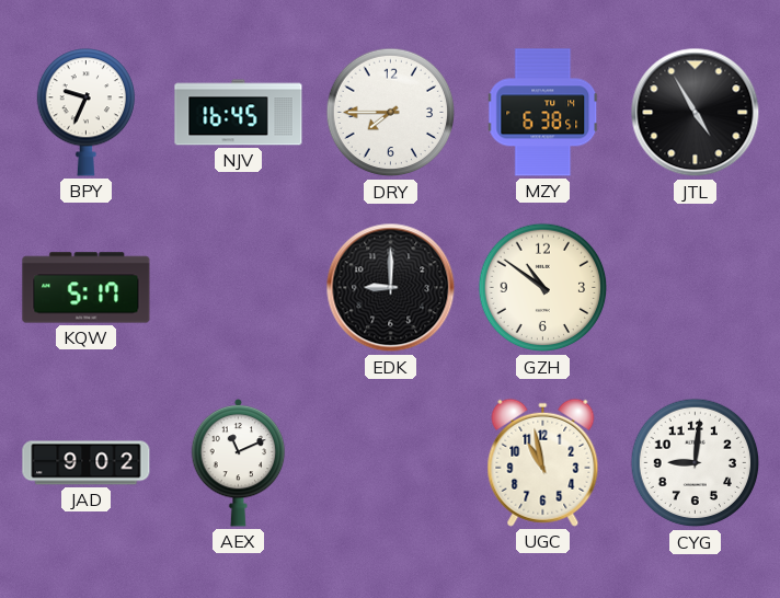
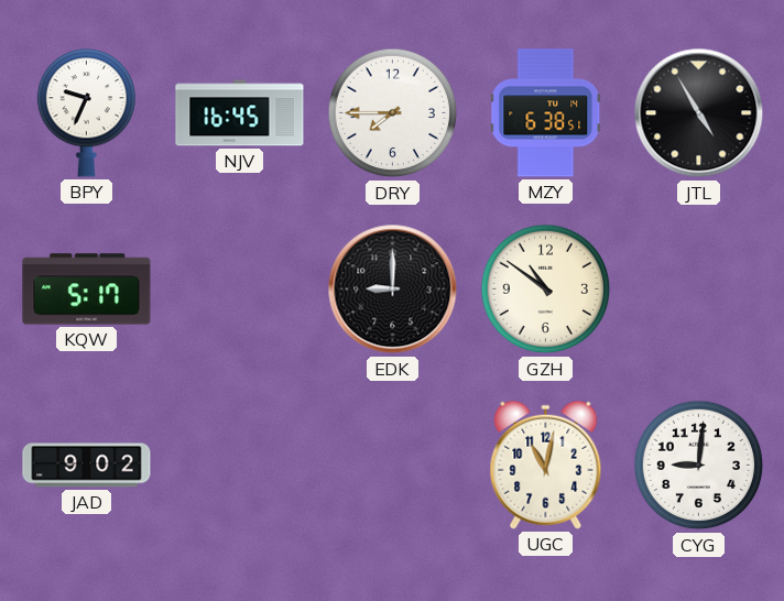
AEX: 11:11 -> none (239, 462)
UGC: 10:58 -> 11:02 (546, 465)
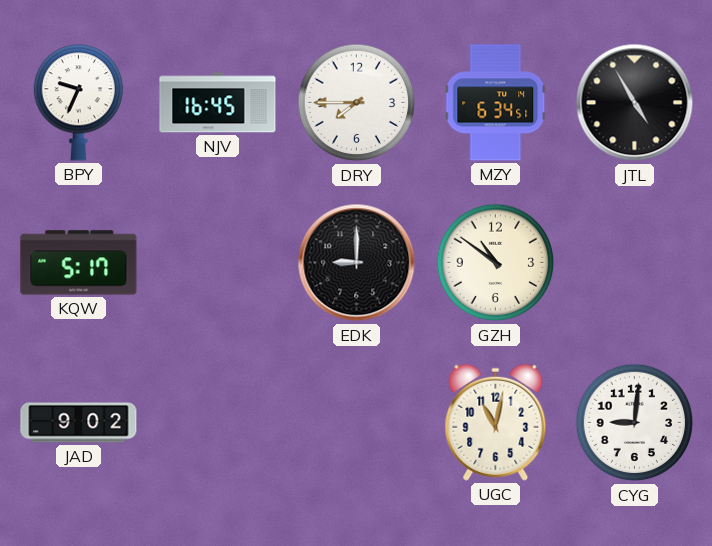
MZY: 6:38 -> 6:34 (496, 103)
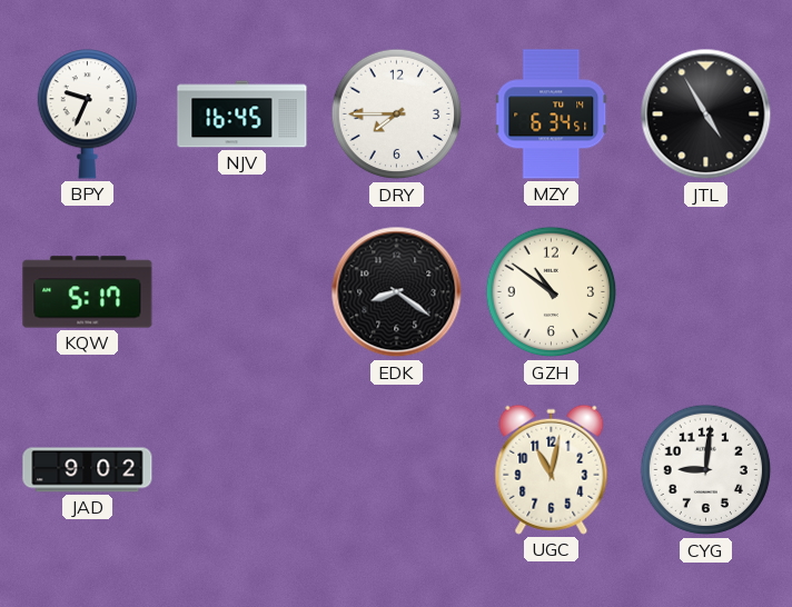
EDK: 9:00 -> 8:21 (397, 292)
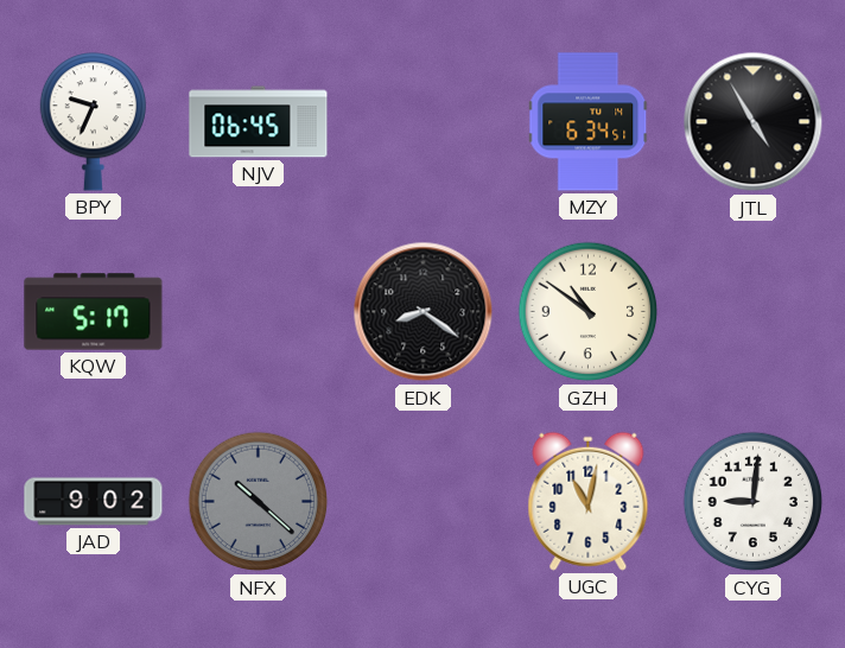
NJV: 16:45 -> 06:45 (259, 122)
DRY: 7:45 -> none (397, 115)
NFX: none -> 10:22 (259, 502)
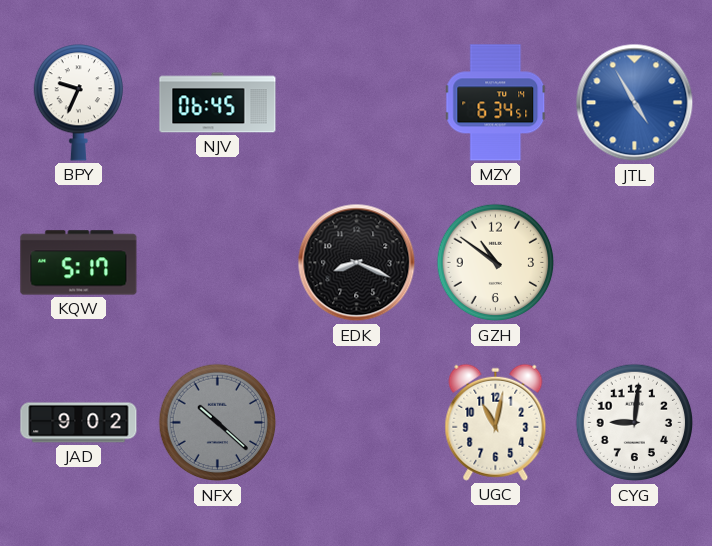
JTL dial: black -> blue (635, 103)
EDK: 8:21 -> 8:19 (357, 263)
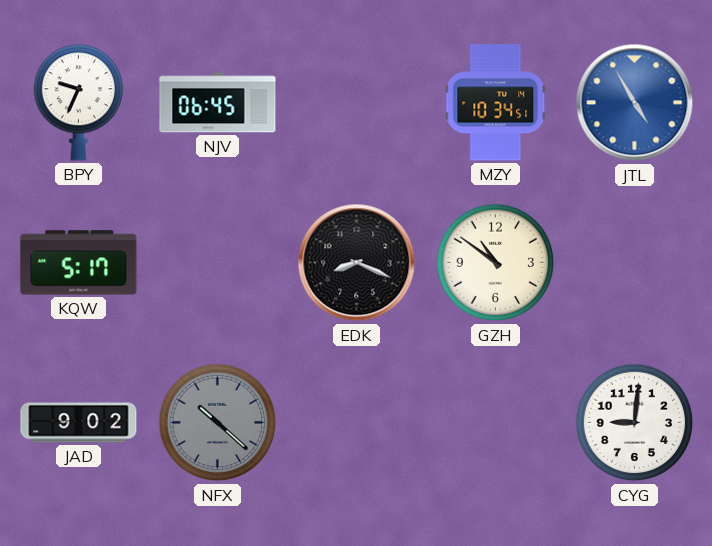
MZY: 6:34 -> 10:34 (496, 103)
UGC: 11:02 -> none (496, 422)
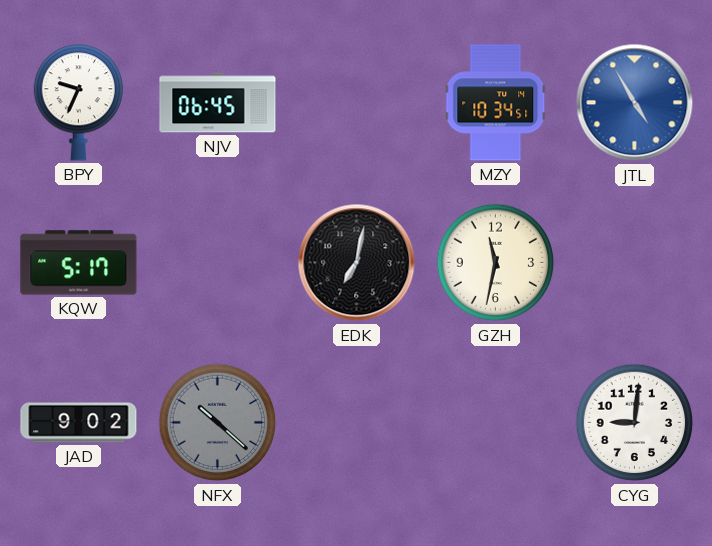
EDK: 8:19 -> 7:02 (357, 263)
GZH: 10:51 -> 11:32 (496, 263)
